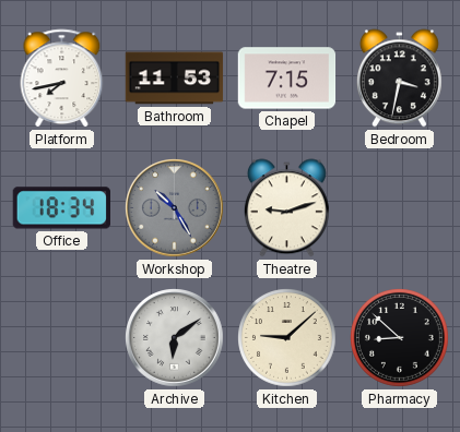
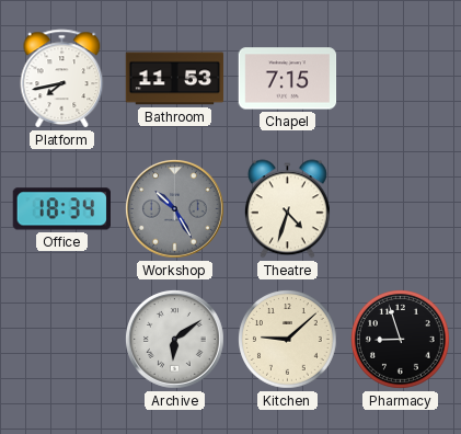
Bedroom: 3:32 -> none (399, 79)
Theatre: 9:12 -> 4:33 (287, 209)
Pharmacy: 8:52 -> 8:57 (401, 340)
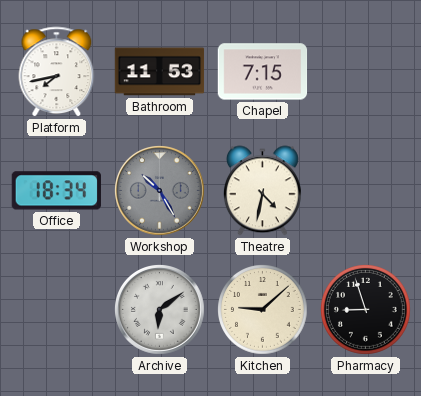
Theatre: 4:33 -> 4:32 (262, 191)
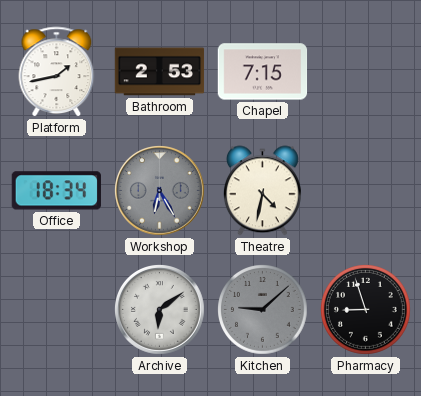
Platform: 7:43 -> 1:43 (57, 72)
Bathroom: 11:53 -> 2:53 (160, 72)
Workshop: 10:25 -> 6:25 (160, 191)
Kitchen dial: cream -> grey (263, 310)
